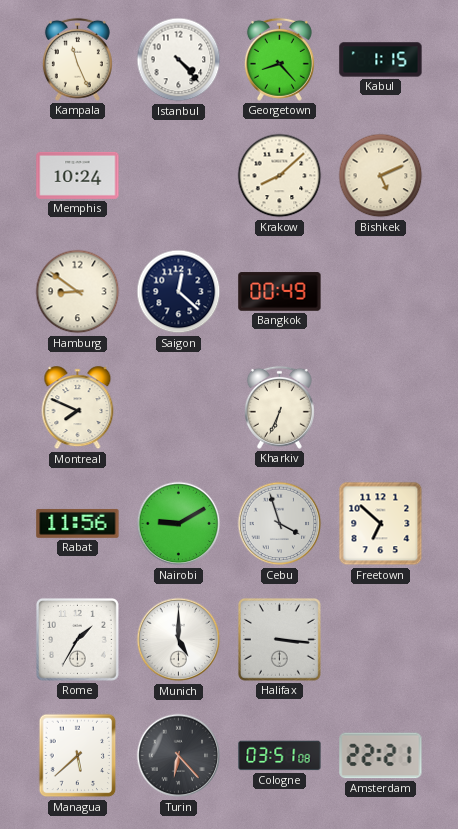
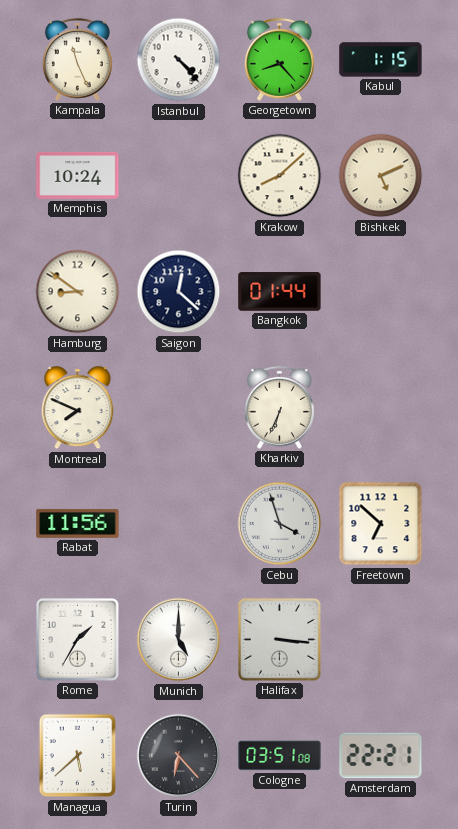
Bangkok: 00:49 -> 01:44 (280, 292)
Nairobi: 9:10 -> none (179, 524)
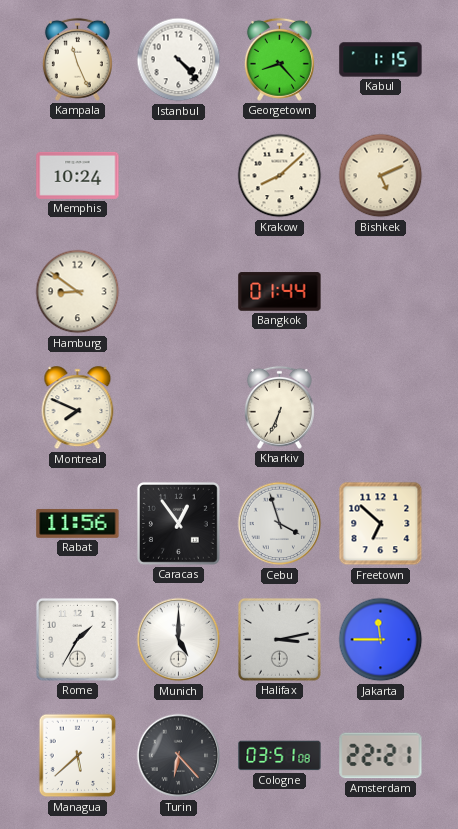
Saigon: 12:22 -> none (179, 292)
Caracas: none -> 12:54 (178, 523)
Halifax: 3:16 -> 3:13 (279, 639)
Jakarta: none -> 11:45 (381, 640)
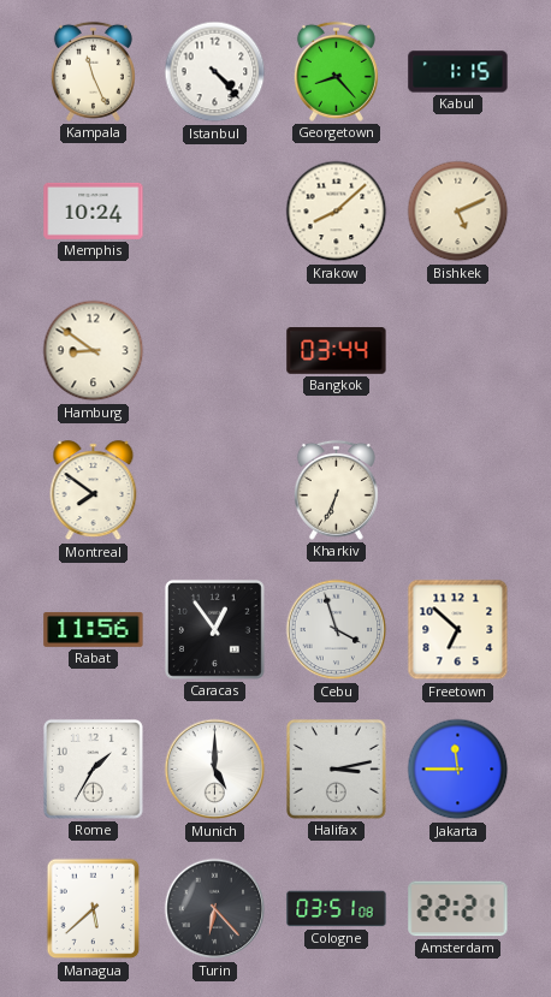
Bangkok: 01:44 -> 03:44 (337, 351)
Montreal: 7:49 -> 7:51 (94, 491)
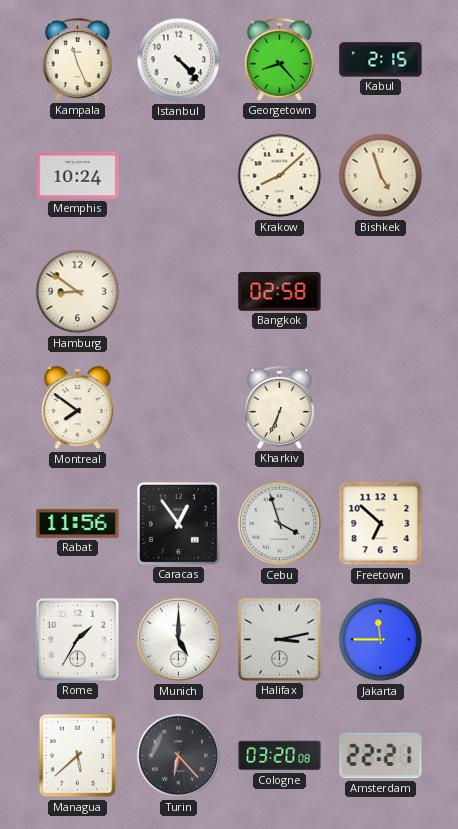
Kabul: 1:15 -> 2:15 (381, 60)
Bishkek: 5:11 -> 4:57 (381, 176)
Bangkok: 03:44 -> 02:58 (280, 292)
Cologne: 03:51 -> 03:20 (280, 756)
